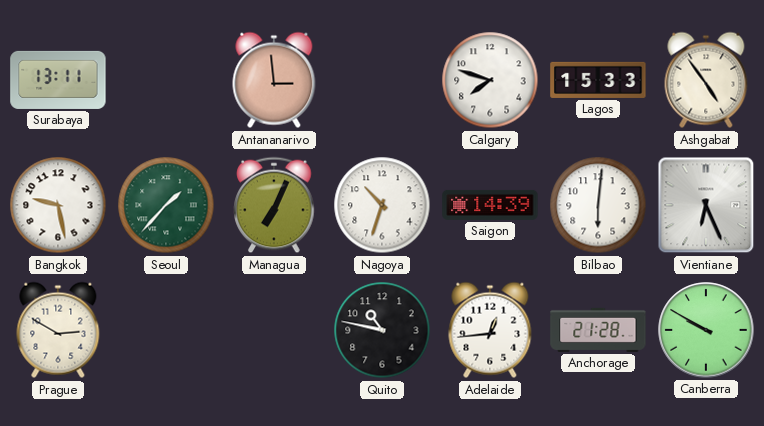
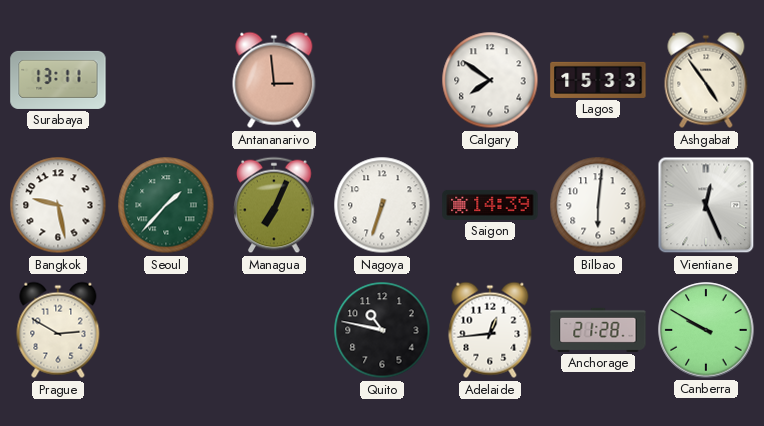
Calgary: 7:48 -> 7:51 (490, 80)
Nagoya: 10:33 -> 6:33 (382, 205)
Vientiane: 6:26 -> 12:26 (706, 205)
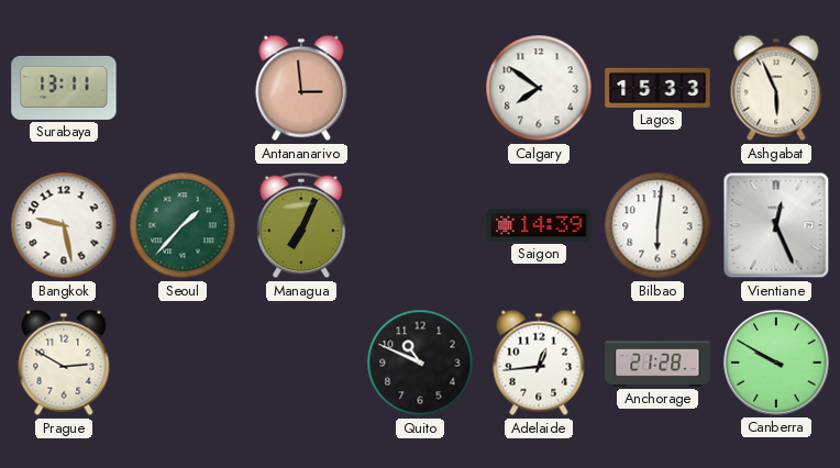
Ashgabat: 4:54 -> 5:56 (776, 88)
Nagoya: 6:33 -> none (382, 205)
Quito: 10:47 -> 10:49 (420, 363)
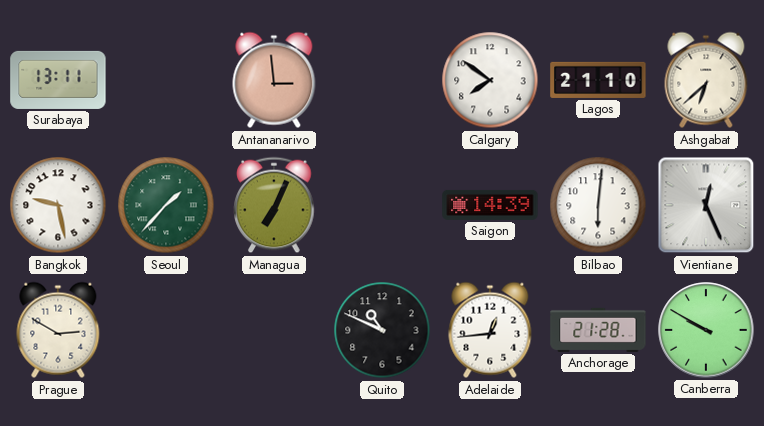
Lagos: 15:33 -> 21:10 (598, 80)
Ashgabat: 5:56 -> 6:38 (706, 80)
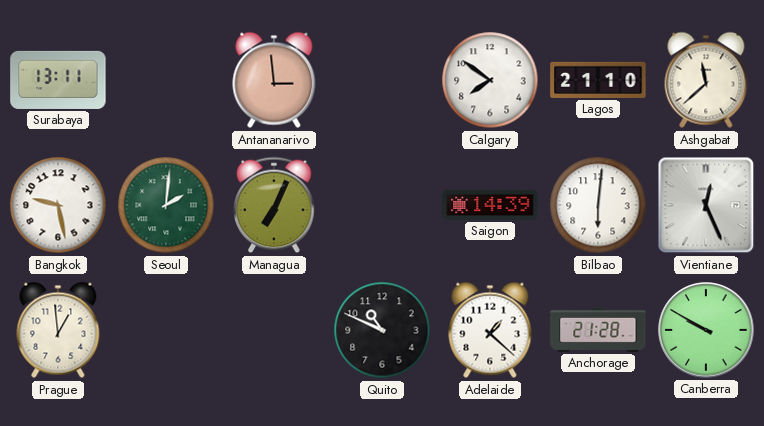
Ashgabat: 6:38 -> 11:38 (706, 80)
Seoul: 1:37 -> 2:01 (166, 205)
Prague: 2:50 -> 12:59 (58, 330)
Adelaide: 12:44 -> 1:22 (490, 330)
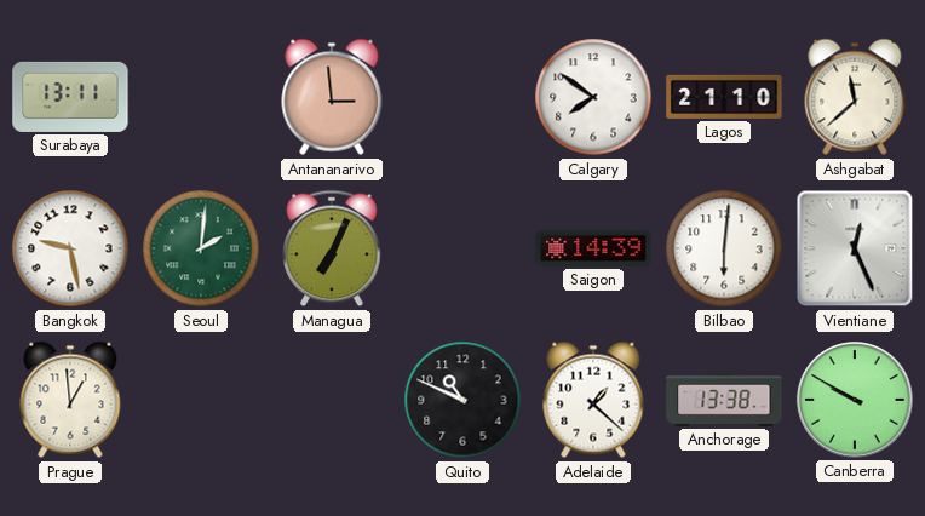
Anchorage: 21:28 -> 13:38 (724, 400)
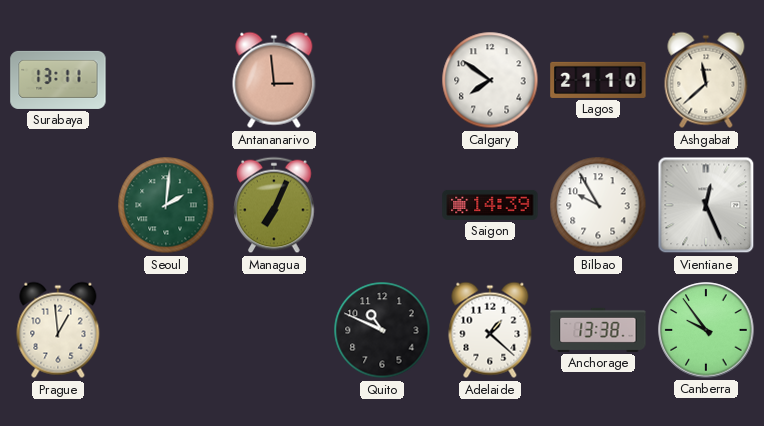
Bangkok: 9:28 -> none (70, 248)
Bilbao: 6:01 -> 9:55 (598, 205)
Canberra: 9:50 -> 9:54 (706, 330)
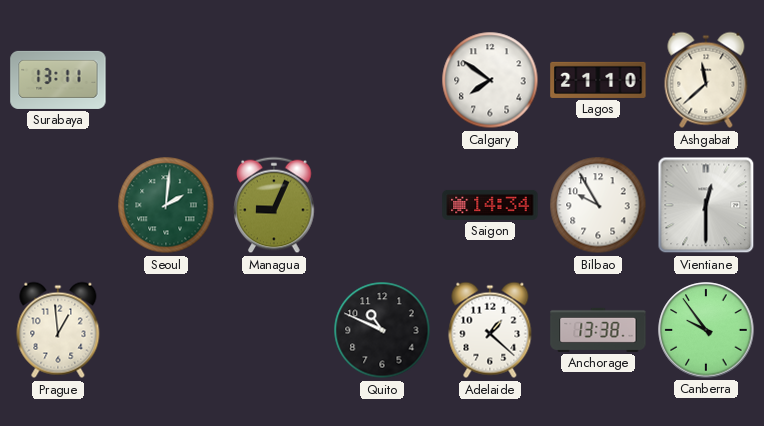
Antananarivo: 2:59 -> none (274, 80)
Managua: 7:04 -> 9:04 (274, 205)
Saigon: 14:39 -> 14:34 (490, 205)
Vientiane: 12:26 -> 12:30 (706, 205)
